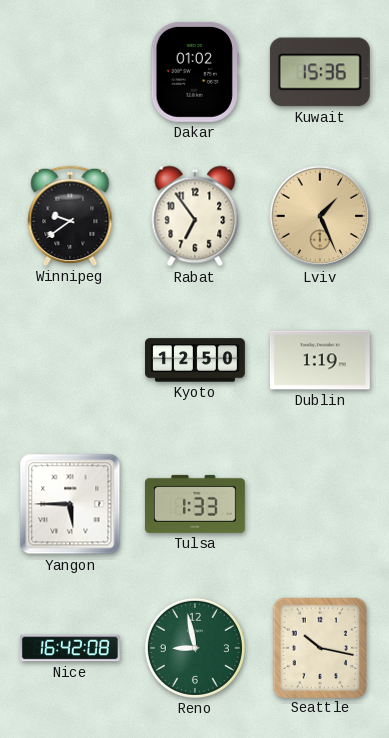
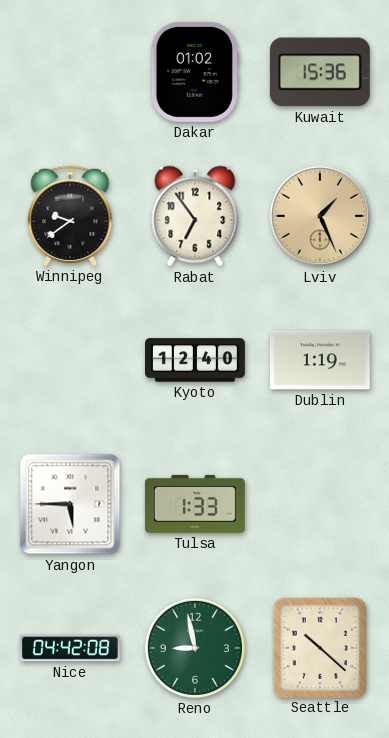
Kyoto: 12:50 -> 12:40 (196, 360)
Nice: 16:42 -> 04:42 (71, 648)
Seattle: 10:17 -> 10:22 (319, 647)
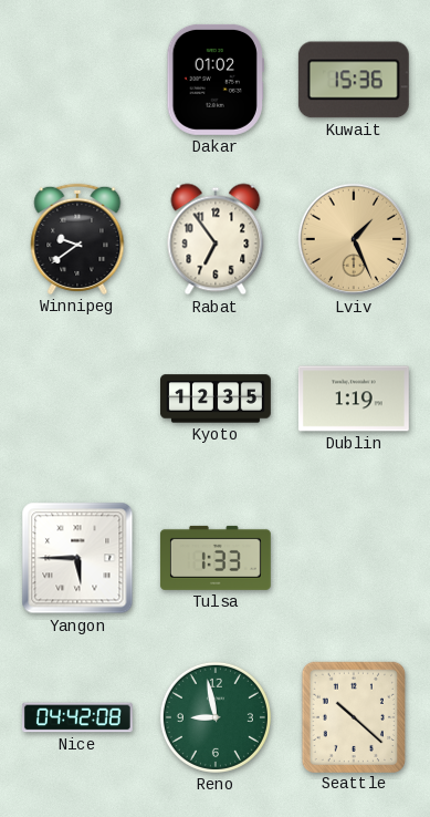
Kyoto: 12:40 -> 12:35 (217, 399)
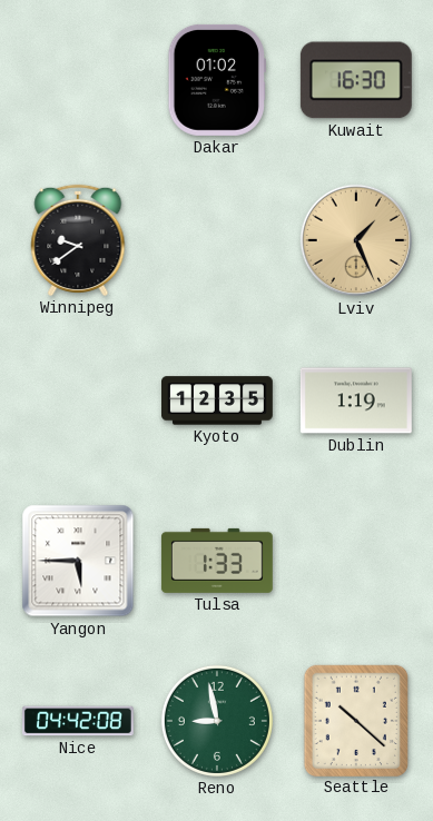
Kuwait: 15:36 -> 16:30 (356, 80)
Rabat: 6:54 -> none (216, 239)
